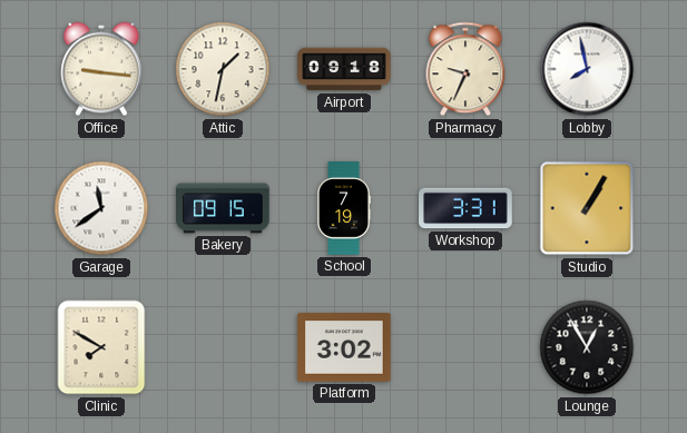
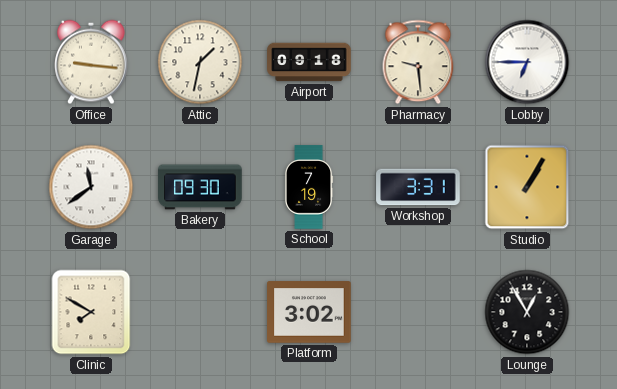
Pharmacy: 9:34 -> 9:29 (418, 62)
Lobby: 7:58 -> 6:45 (527, 62)
Bakery: 09:15 -> 09:30 (200, 187)
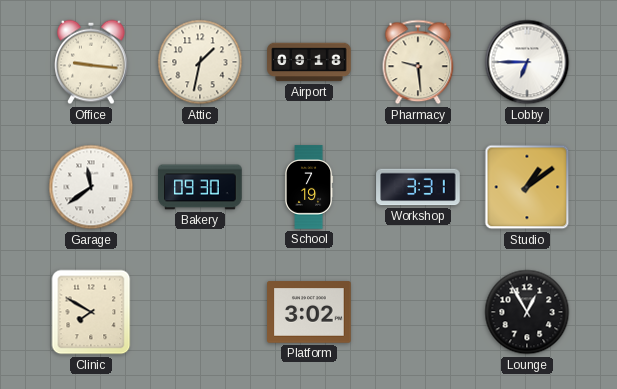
Studio: 1:05 -> 1:09 (527, 187)
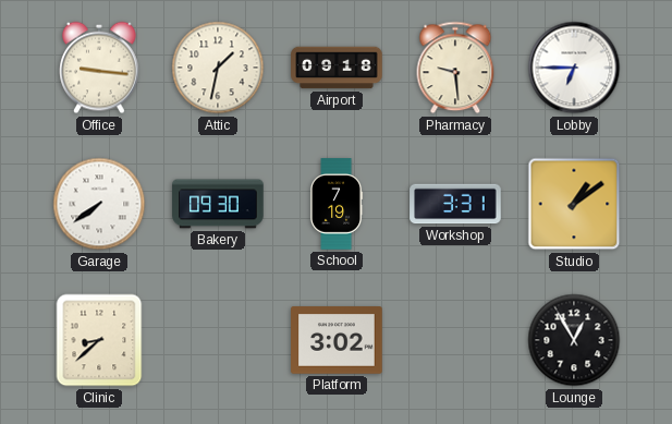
Garage: 11:39 -> 7:39 (99, 204)
Clinic: 7:50 -> 8:38 (99, 340)
